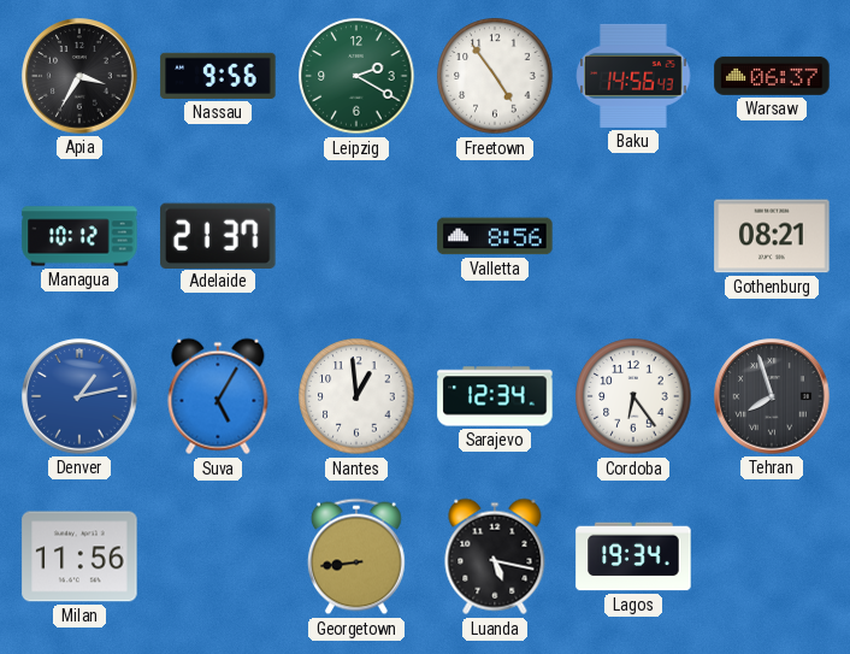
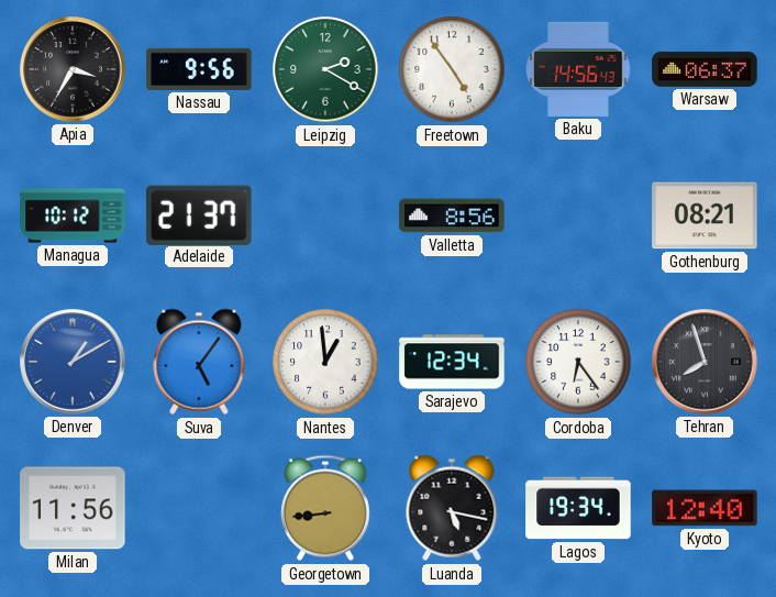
Denver: 1:13 -> 1:10 (73, 362)
Suva: 5:05 -> 5:06 (199, 362)
Kyoto: none -> 12:40 (705, 508)
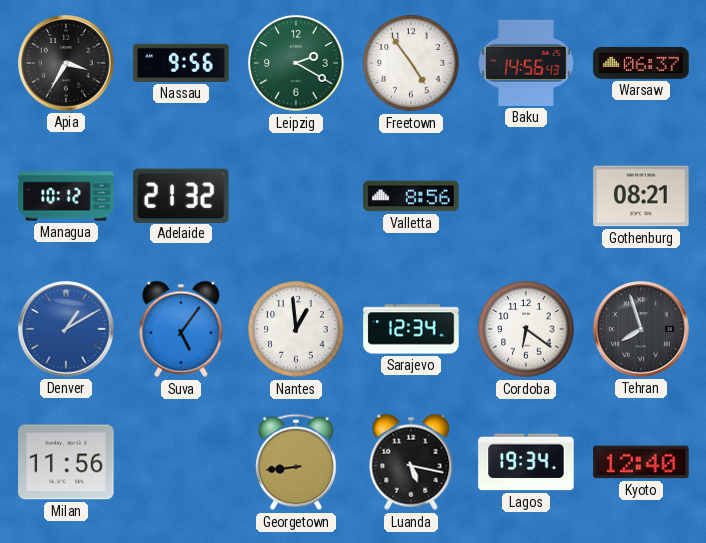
Adelaide: 21:37 -> 21:32 (181, 195)
Cordoba: 6:24 -> 6:21 (526, 329)
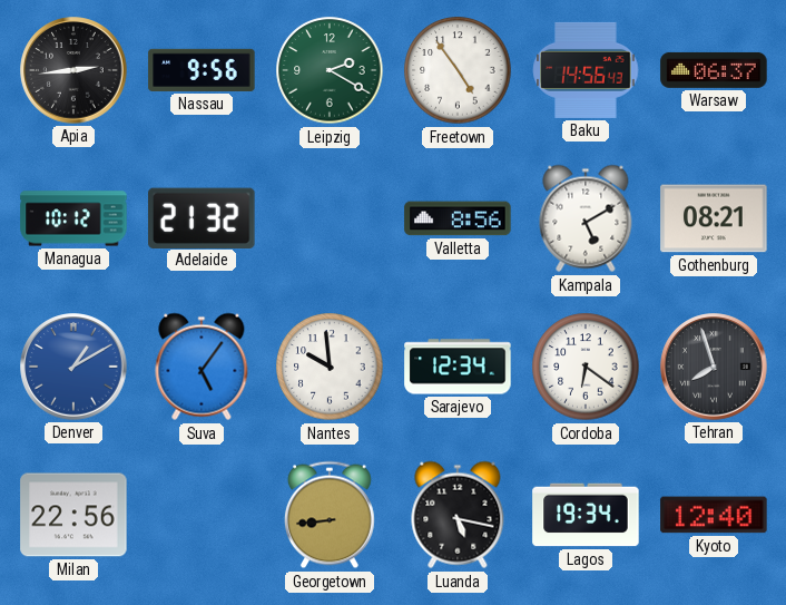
Apia: 3:35 -> 2:44 (73, 70)
Kampala: none -> 5:10 (586, 218)
Nantes: 12:59 -> 9:59 (330, 367)
Milan: 11:56 -> 22:56 (73, 515)
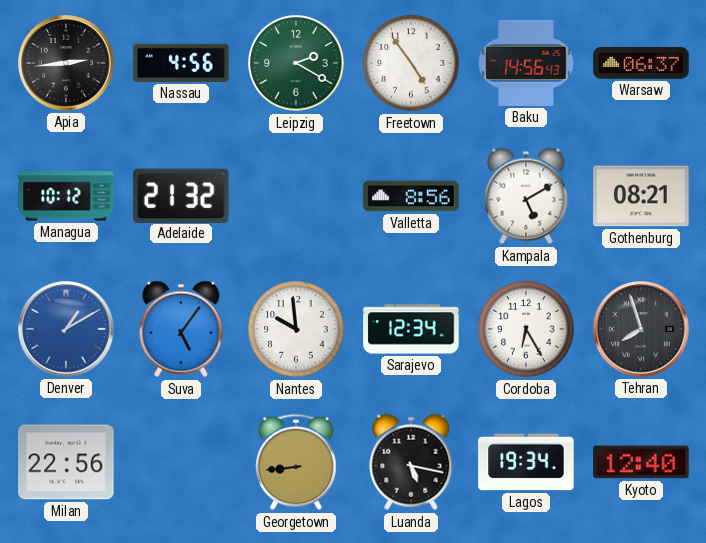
Nassau: 9:56 -> 4:56 (181, 63)
Cordoba: 6:21 -> 6:25 (526, 329)
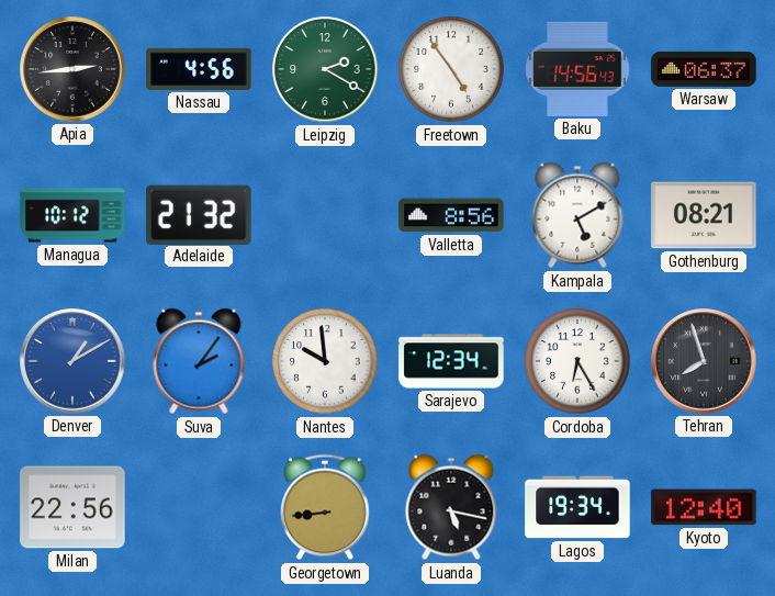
Suva: 5:06 -> 2:06 (199, 361)
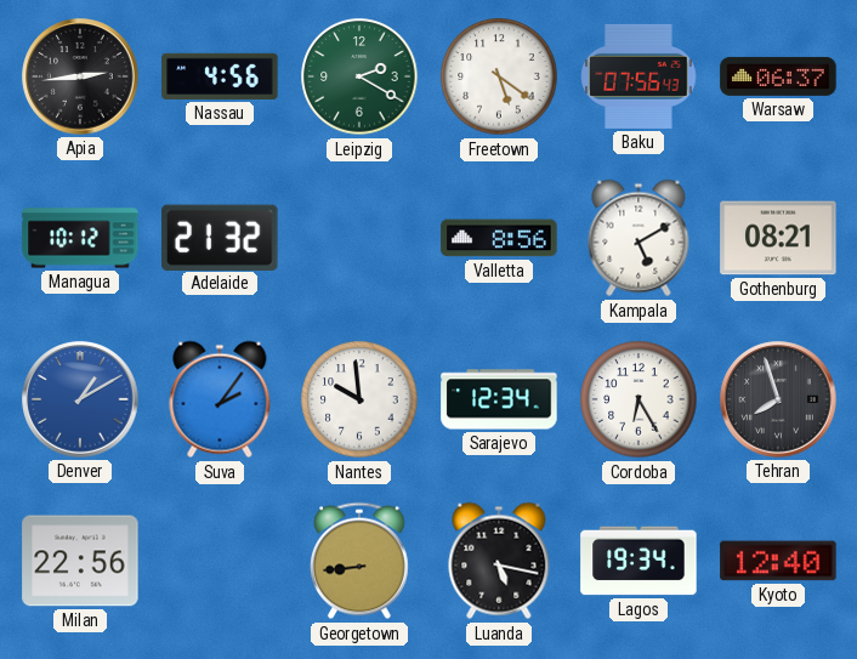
Freetown: 4:54 -> 5:21 (499, 76)
Baku: 14:56 -> 07:56 (639, 76)
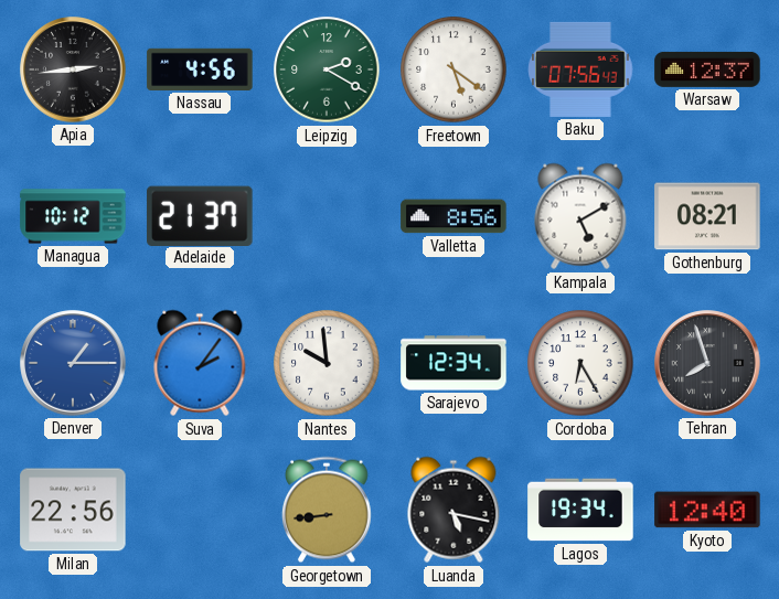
Warsaw: 06:37 -> 12:37 (707, 69)
Adelaide: 21:32 -> 21:37 (200, 215)
Denver: 1:10 -> 1:15 (73, 363)
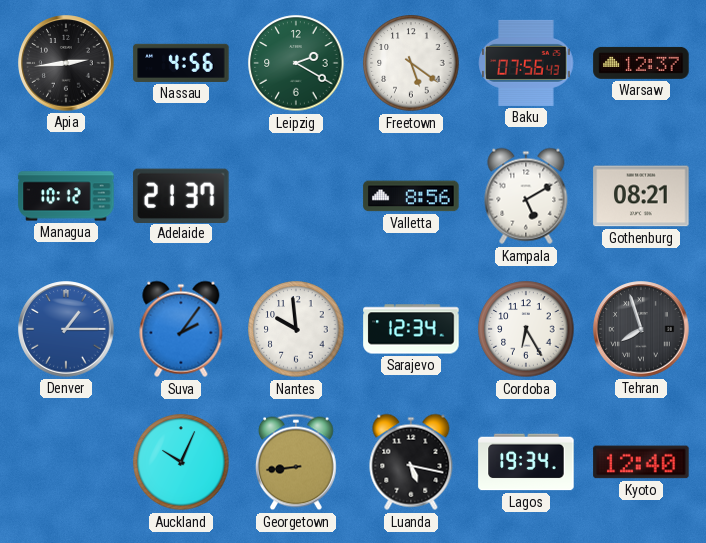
Milan: 22:56 -> none (73, 510)
Auckland: none -> 10:04 (181, 462)
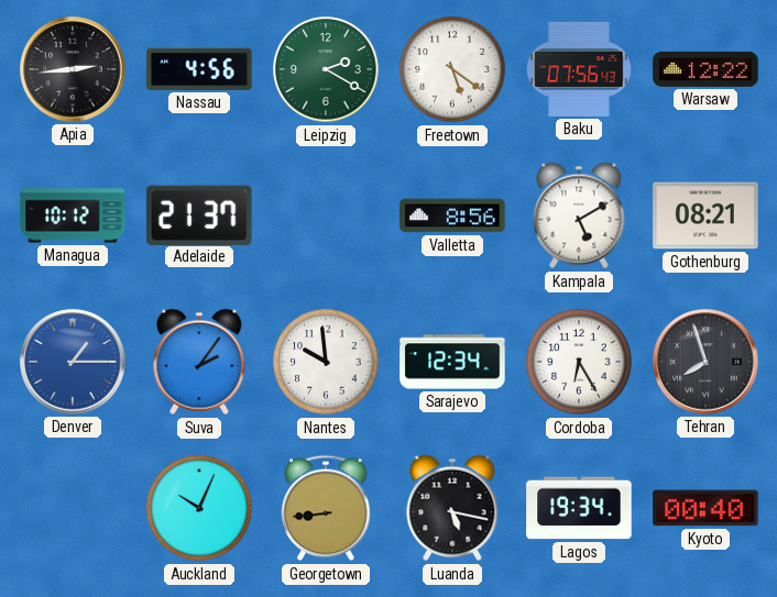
Warsaw: 12:37 -> 12:22 (705, 69)
Kyoto: 12:40 -> 00:40 (705, 508)
